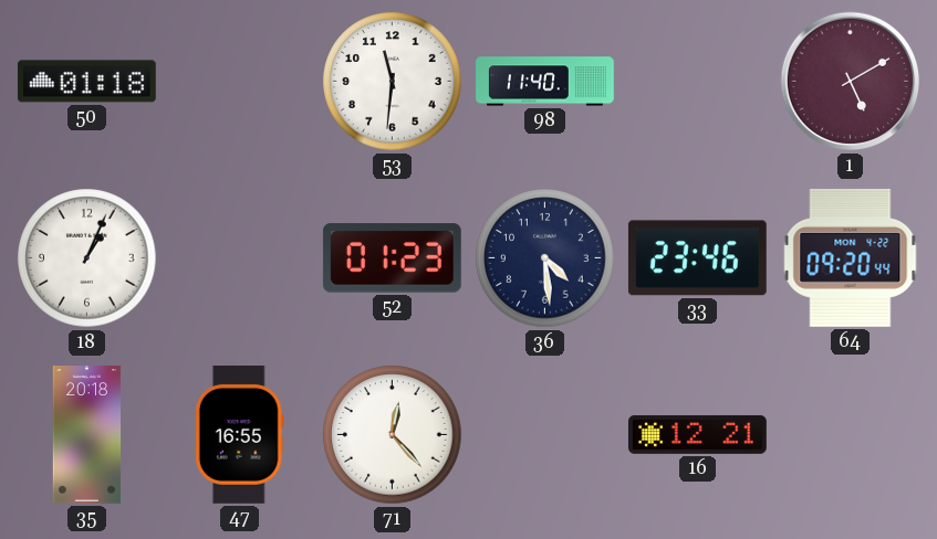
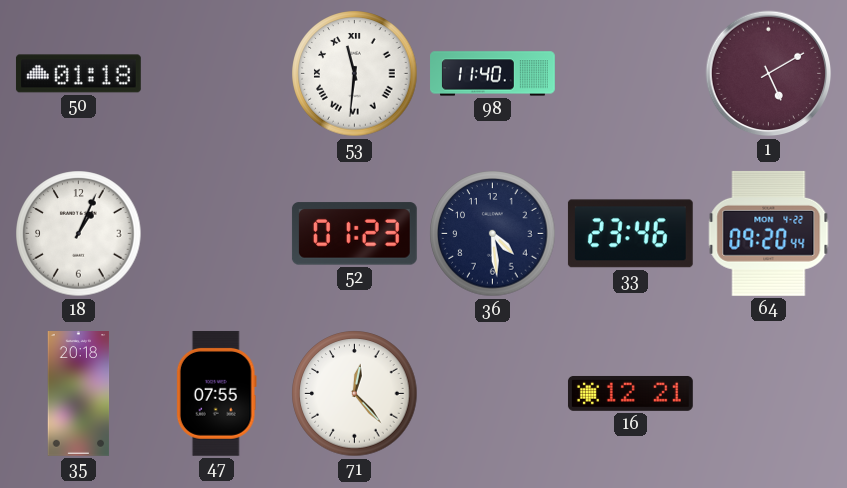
53 numerals: Arabic -> Roman (355, 74)
47: 16:55 -> 07:55 (216, 393)
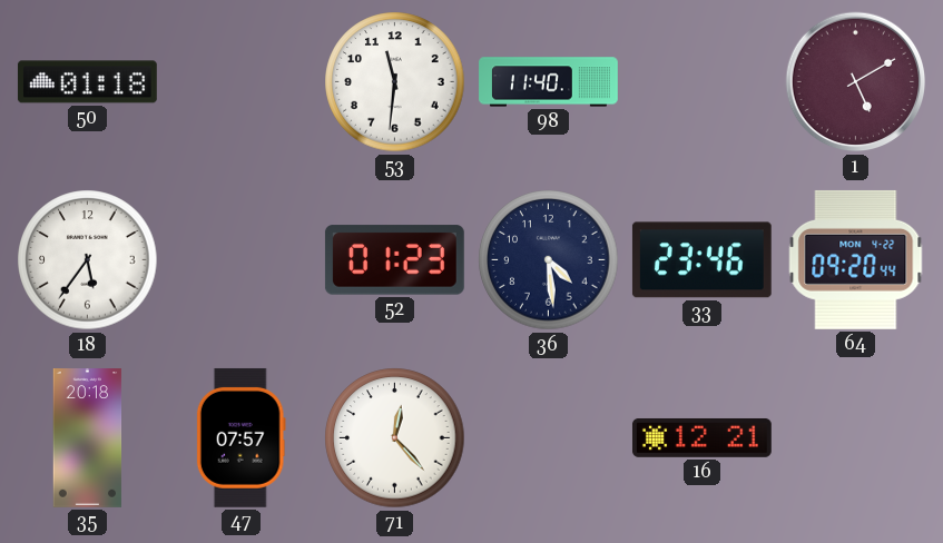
53 numerals: Roman -> Arabic (395, 82)
18: 1:04 -> 5:36 (88, 260)
47: 07:55 -> 07:57 (240, 437)
